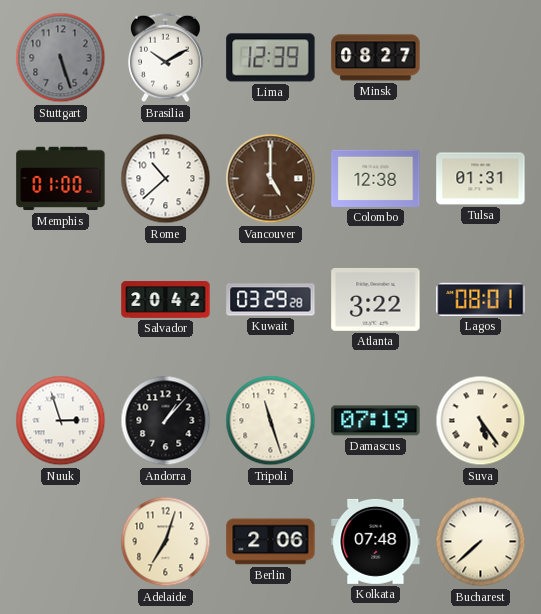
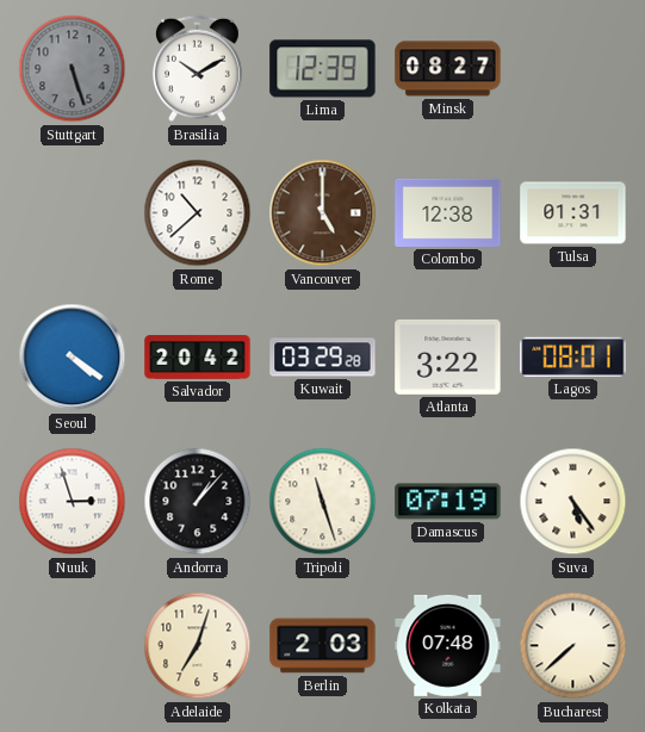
Memphis: 01:00 -> none (61, 179)
Seoul: none -> 4:21 (73, 358)
Berlin: 2:06 -> 2:03 (323, 646)
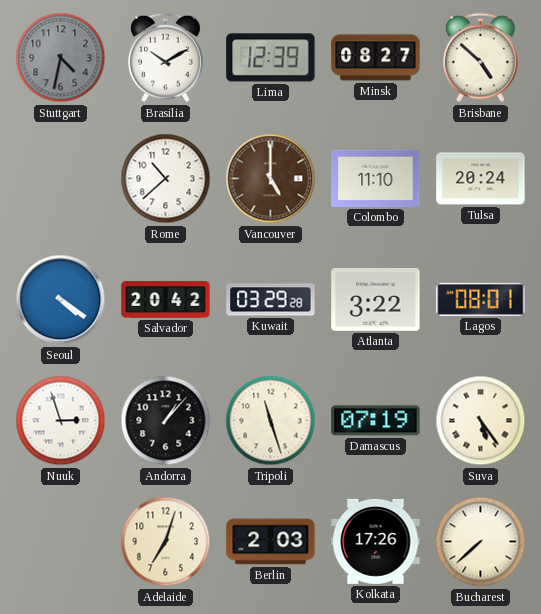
Stuttgart: 5:27 -> 4:32 (61, 58)
Brisbane: none -> 4:52 (481, 58)
Colombo: 12:38 -> 11:10 (376, 178)
Tulsa: 01:31 -> 20:24 (481, 179)
Kolkata: 07:48 -> 17:26 (376, 541)
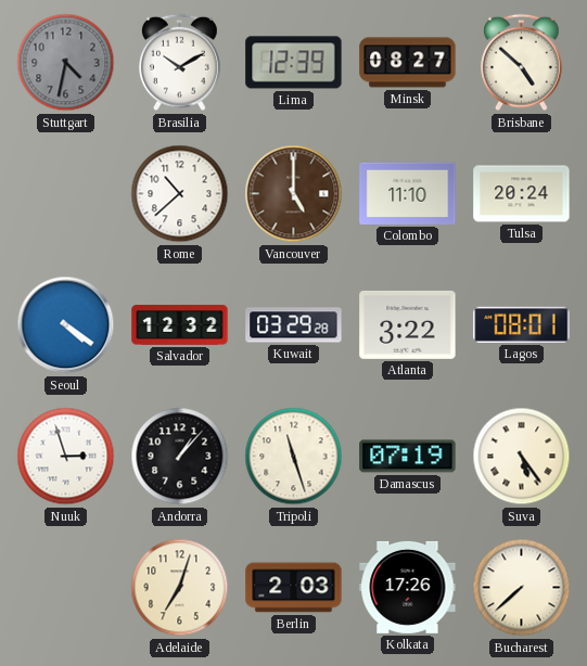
Salvador: 20:42 -> 12:32 (180, 325)
